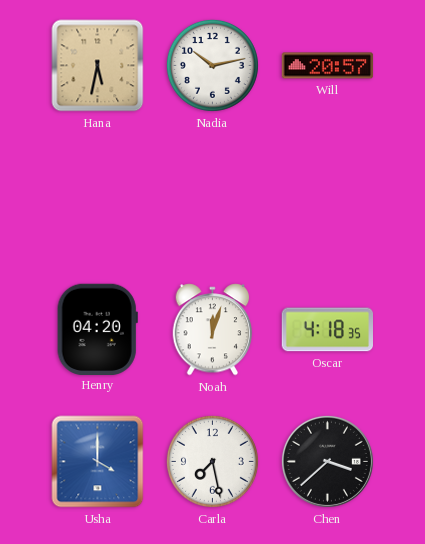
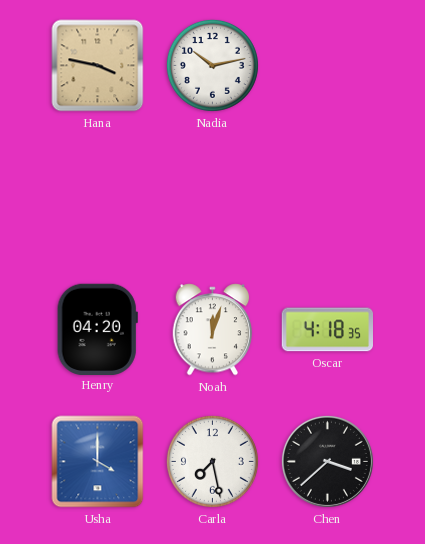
Hana: 5:32 -> 3:47 (98, 66)
Will: 20:57 -> none (328, 66)
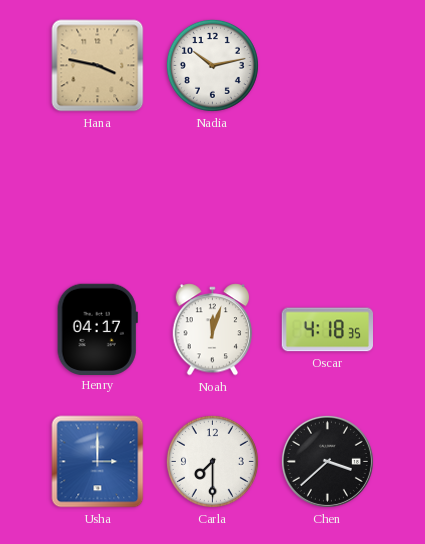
Henry: 04:20 -> 04:17 (97, 329)
Usha: 4:00 -> 3:00 (98, 462)
Carla: 7:28 -> 7:30 (212, 461)
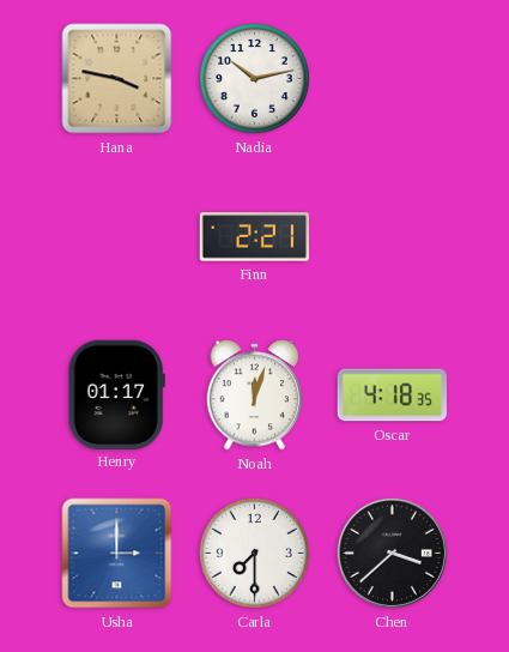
Finn: none -> 2:21 (255, 237)
Henry: 04:17 -> 01:17 (116, 394)
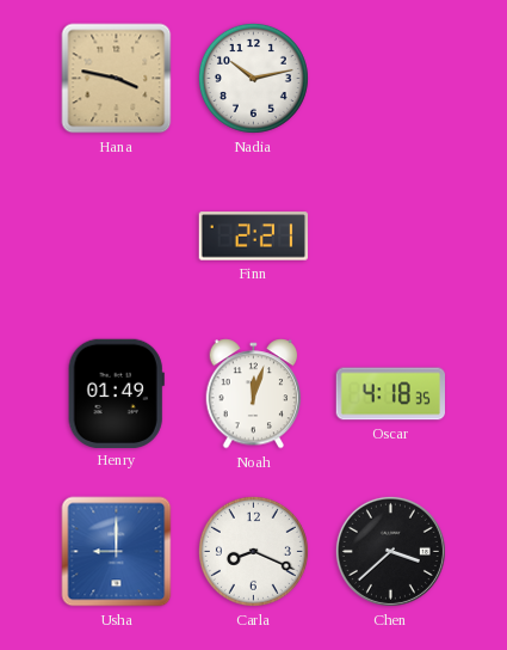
Henry: 01:17 -> 01:49 (116, 393)
Usha: 3:00 -> 9:00 (117, 552)
Carla: 7:30 -> 8:19 (253, 551)
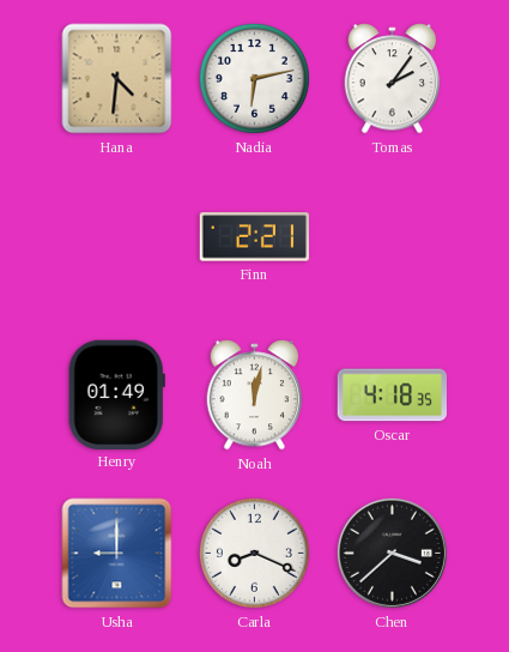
Hana: 3:47 -> 4:31 (117, 79)
Nadia: 10:13 -> 6:13 (254, 78)
Tomas: none -> 2:06 (393, 79)
Noah: 12:03 -> 12:02 (255, 396)
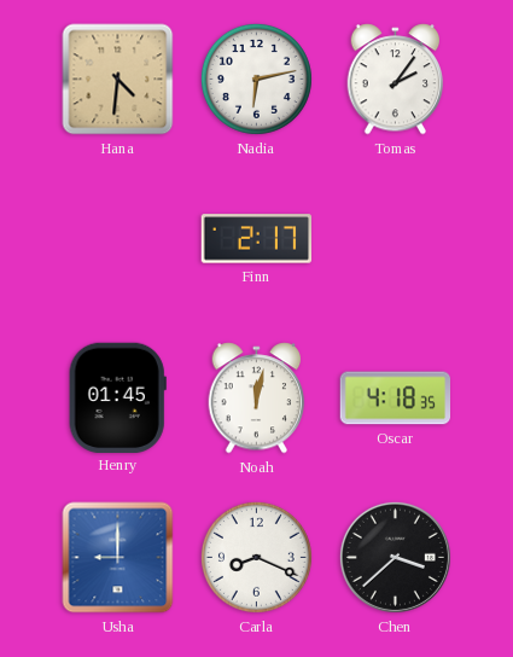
Finn: 2:21 -> 2:17 (257, 239)
Henry: 01:49 -> 01:45 (117, 397)
